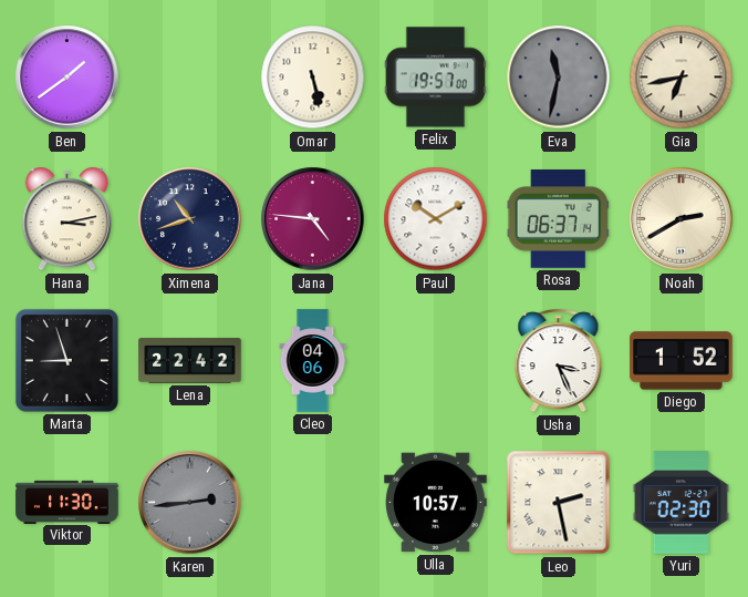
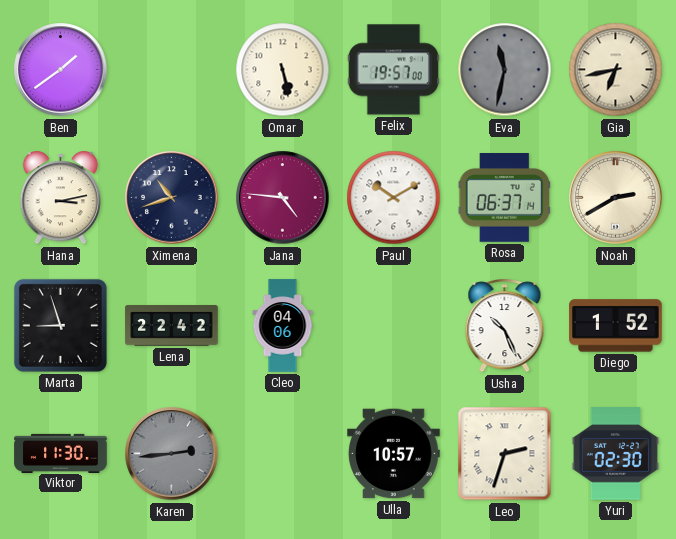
Usha: 3:26 -> 10:26 (505, 326)
Leo: 2:28 -> 2:33 (505, 454)
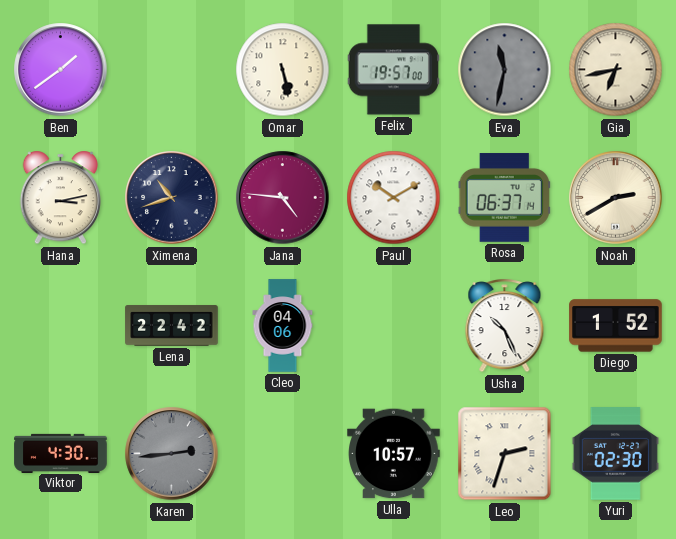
Marta: 8:57 -> none (60, 325)
Viktor: 11:30 -> 4:30 (61, 453)
